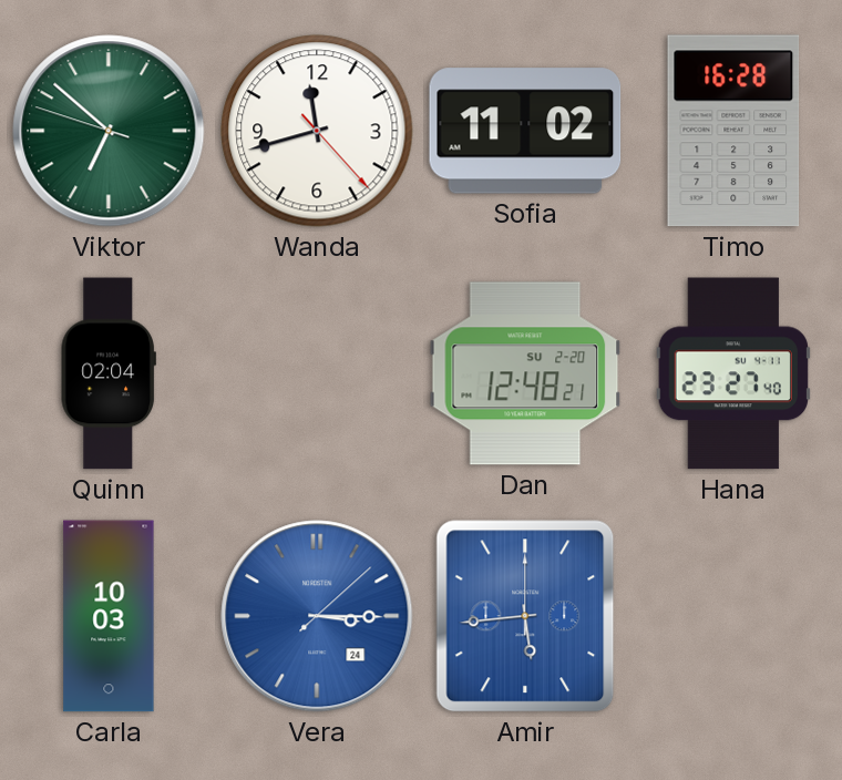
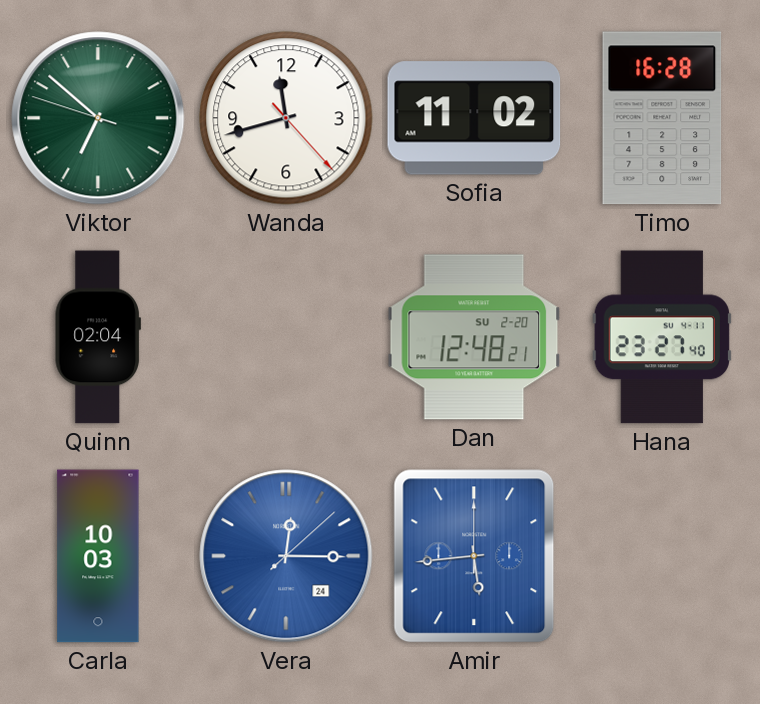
Vera: 3:15 -> 12:15 (286, 556)
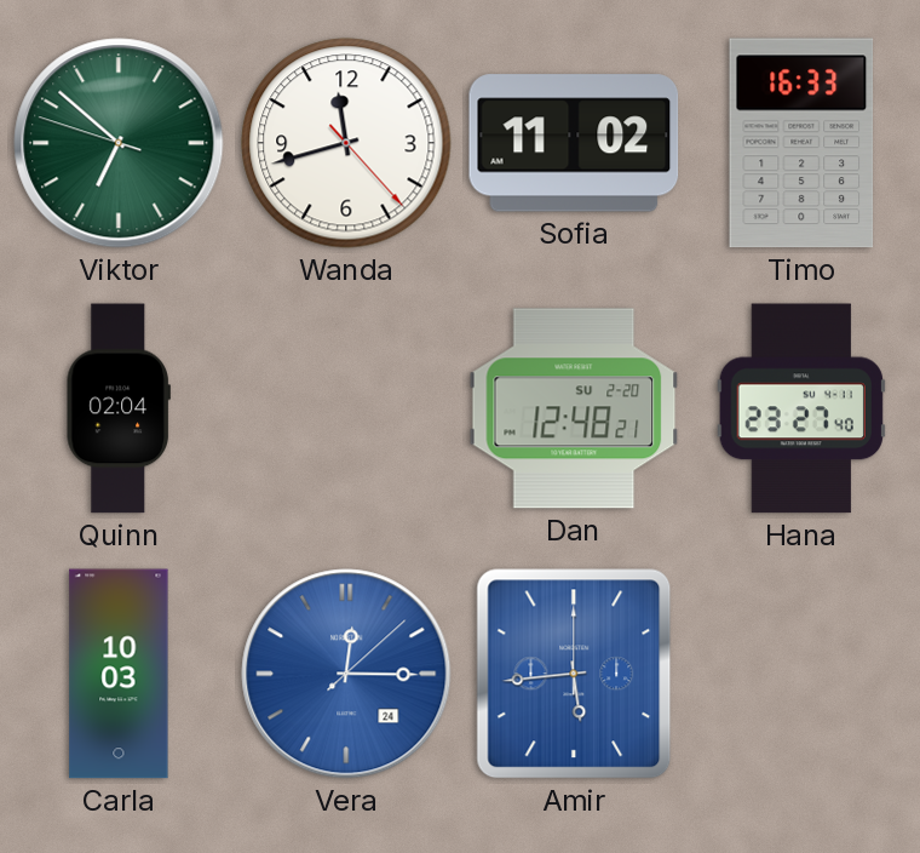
Timo: 16:28 -> 16:33 (801, 143)
